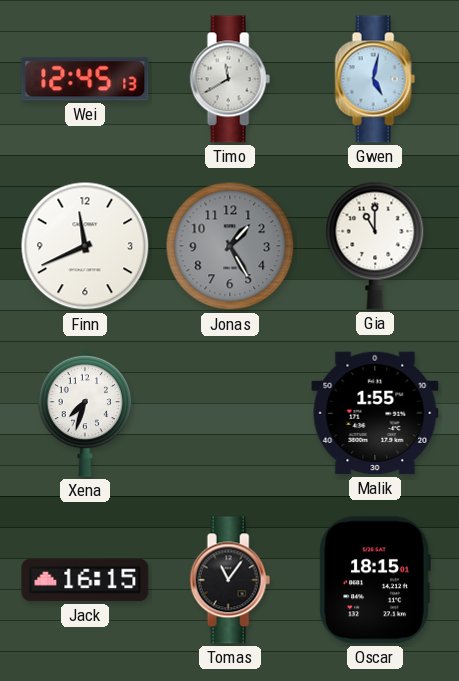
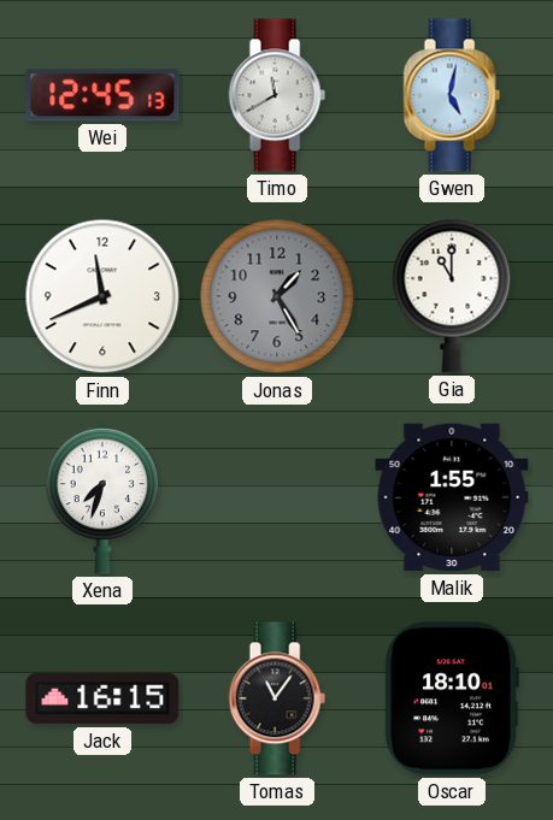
Oscar: 18:15 -> 18:10 (452, 698)
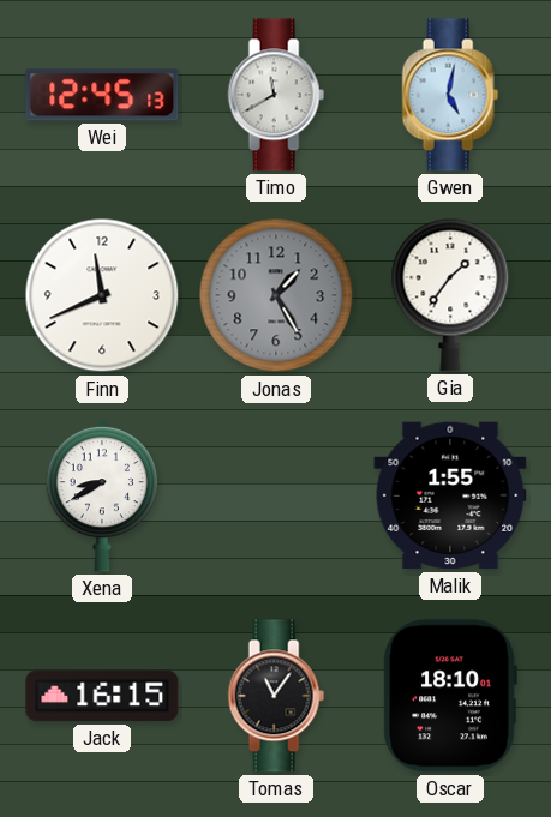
Gia: 11:00 -> 1:36 (450, 295)
Xena: 7:33 -> 8:40 (102, 495)
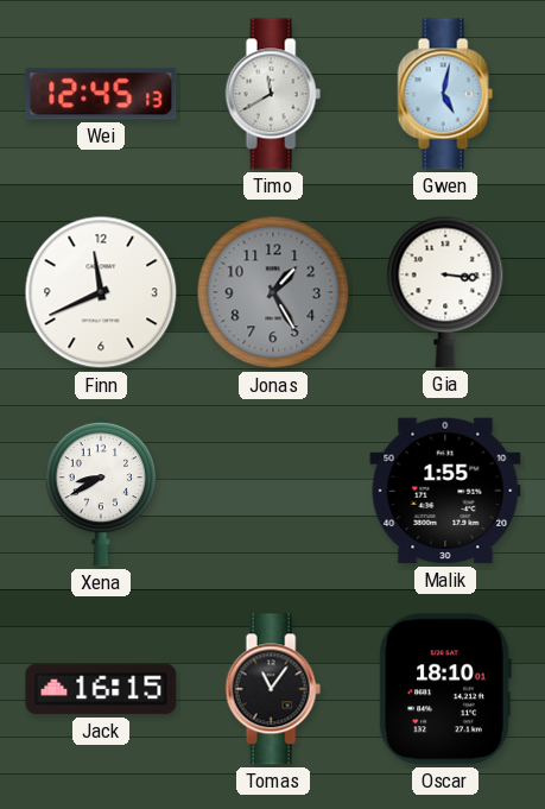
Gia: 1:36 -> 3:16 (445, 292)
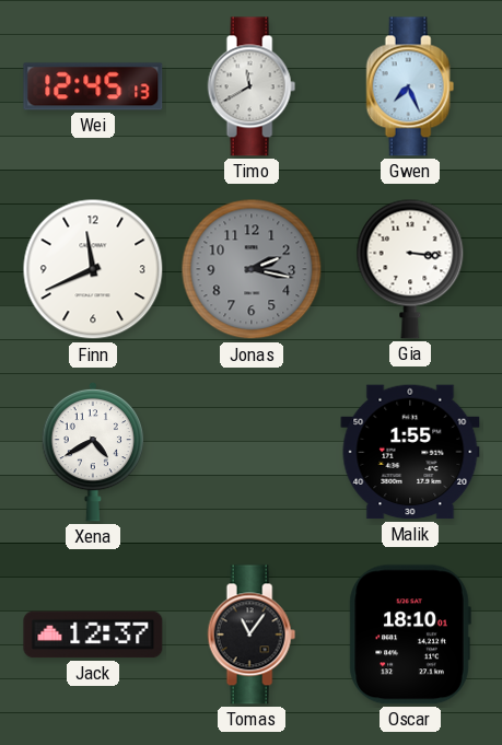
Gwen: 5:02 -> 7:26 (410, 86)
Jonas: 1:25 -> 2:17 (252, 269)
Xena: 8:40 -> 4:40 (93, 452)
Jack: 16:15 -> 12:37 (93, 635)
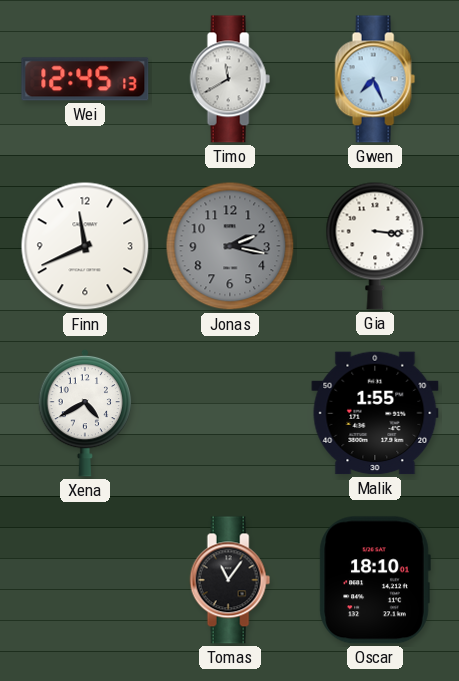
Jack: 12:37 -> none (93, 635)
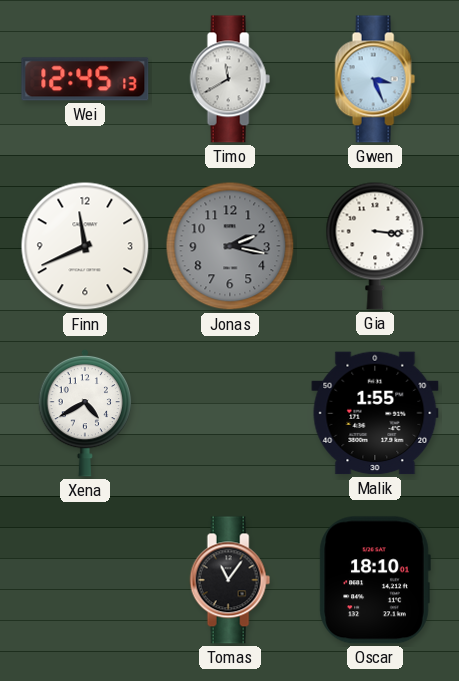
Gwen: 7:26 -> 3:26 (375, 79)
